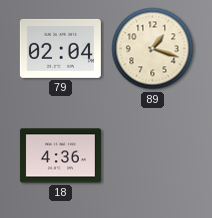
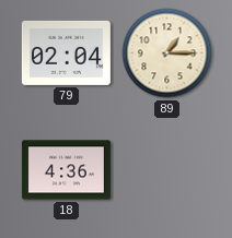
89: 1:18 -> 1:15 (167, 53)
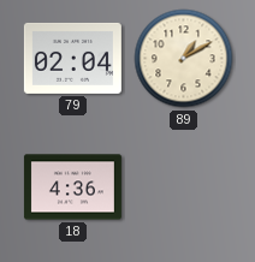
89: 1:15 -> 1:10 (184, 59)
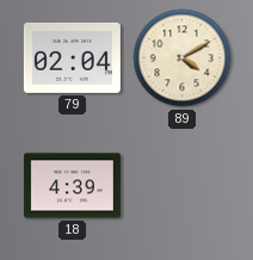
89: 1:10 -> 4:10 (183, 58)
18: 4:36 -> 4:39 (72, 186)
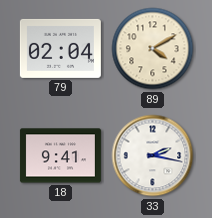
18: 4:39 -> 9:41 (60, 156)
33: none -> 2:17 (153, 156)
